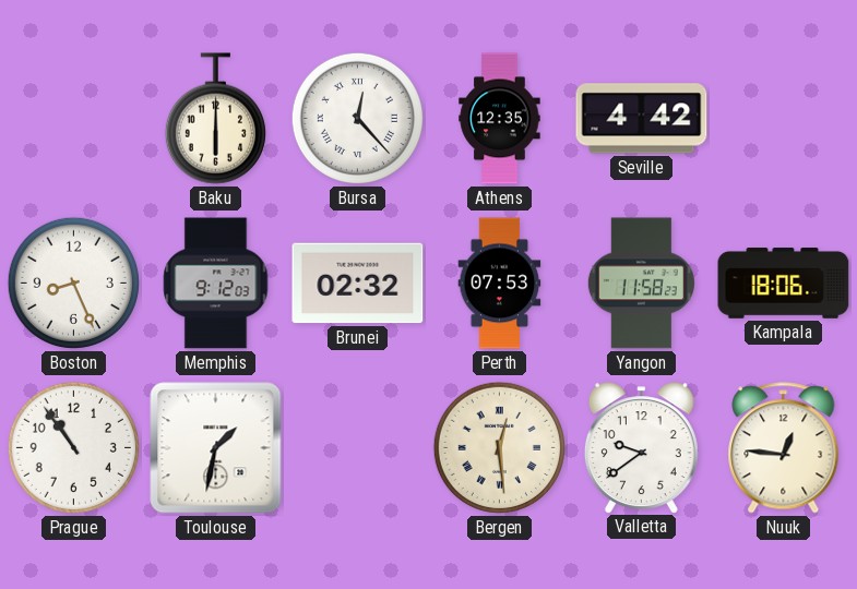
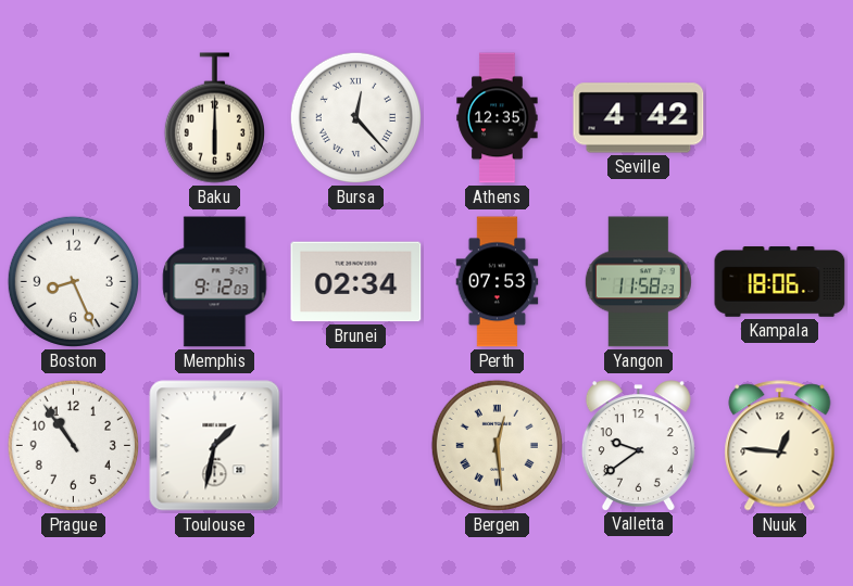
Brunei: 02:32 -> 02:34 (356, 282)
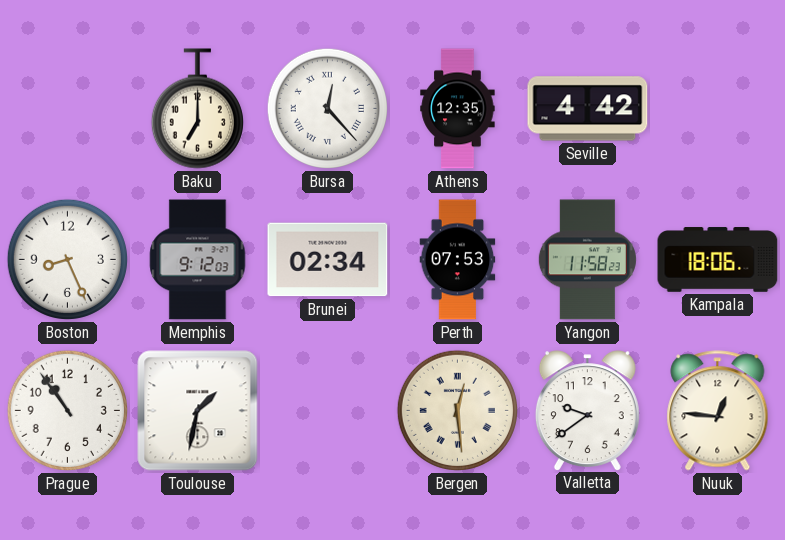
Baku: 6:00 -> 7:00 (197, 109)
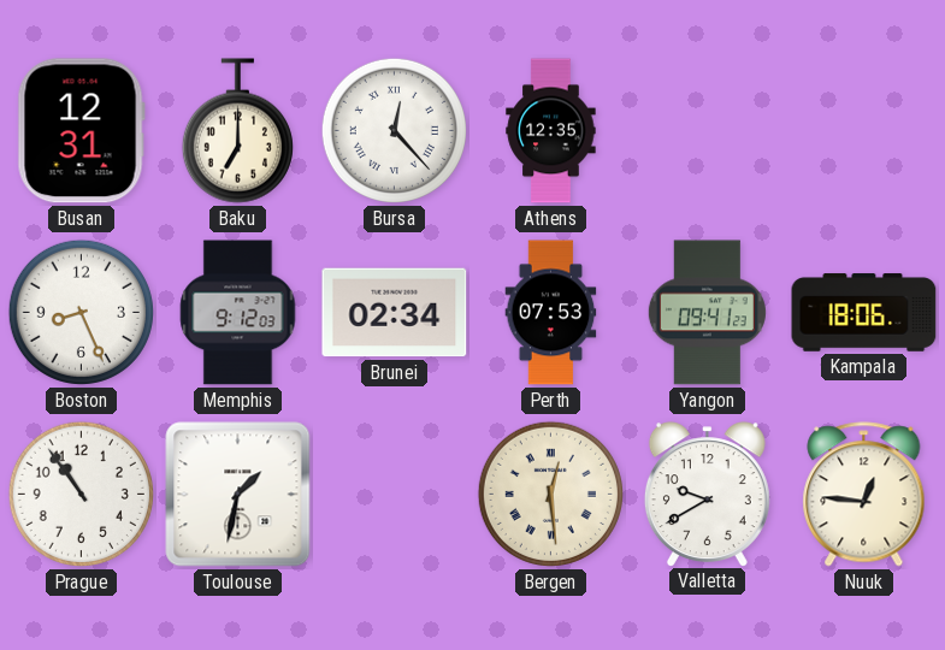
Busan: none -> 12:31 (81, 131)
Seville: 4:42 -> none (588, 109)
Yangon: 11:58 -> 09:41 (707, 313)
Valletta: 9:39 -> 9:40 (707, 494)
